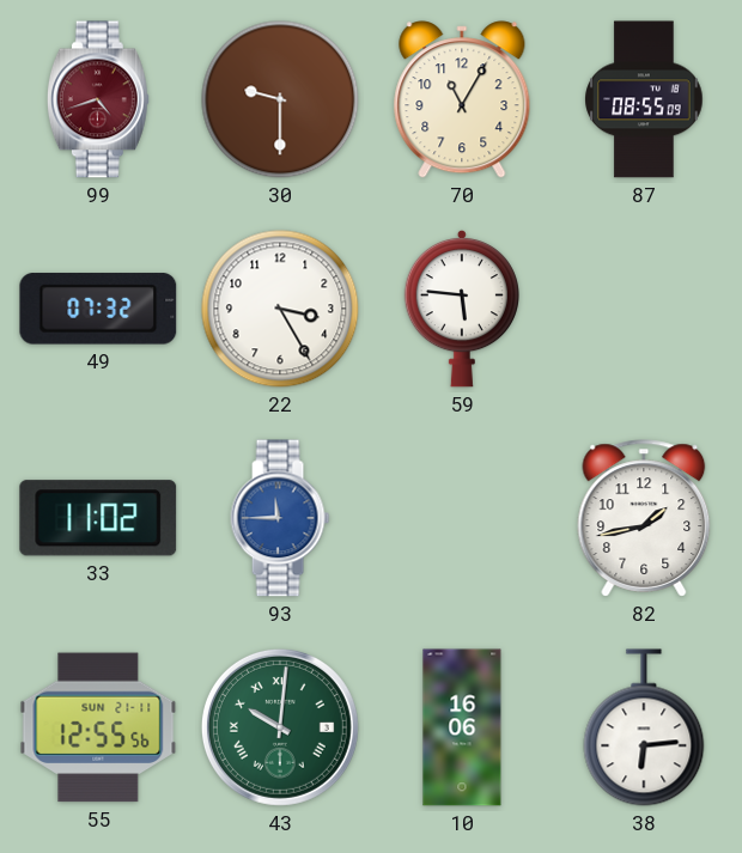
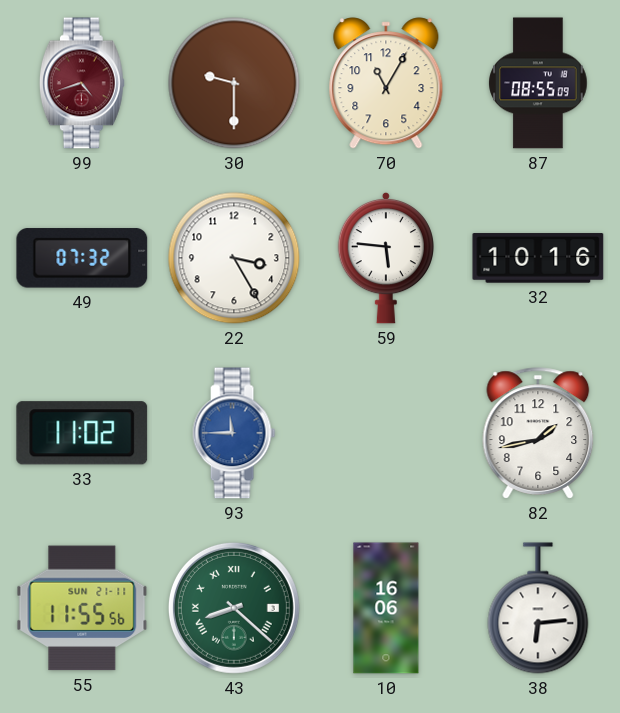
32: none -> 10:16 (538, 258)
55: 12:55 -> 11:55 (82, 608)
43: 10:01 -> 8:22 (234, 608)
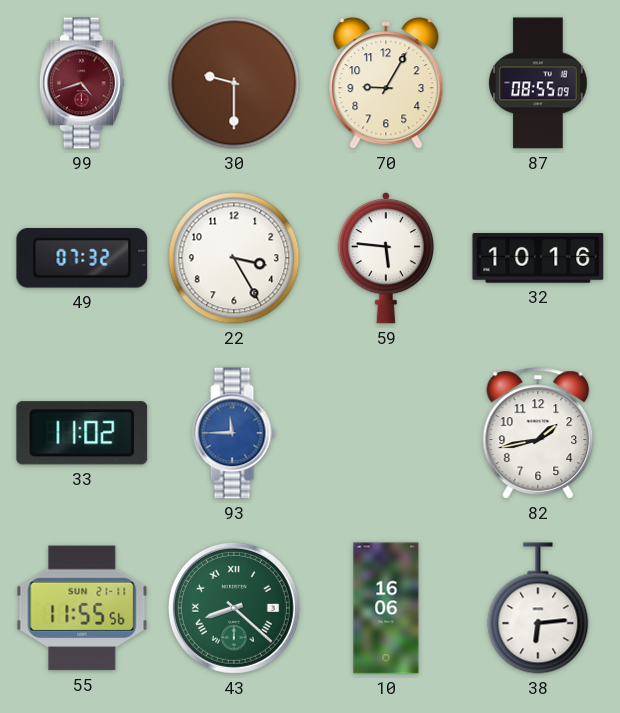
70: 11:05 -> 9:05 (386, 83)
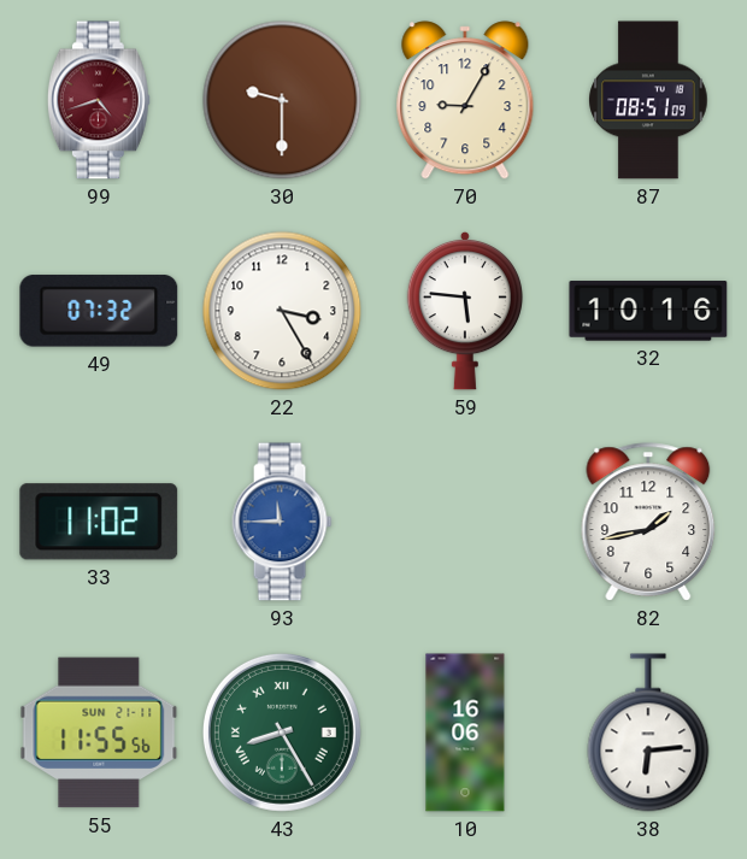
87: 08:55 -> 08:51 (648, 100)
43: 8:22 -> 8:25 (282, 732)
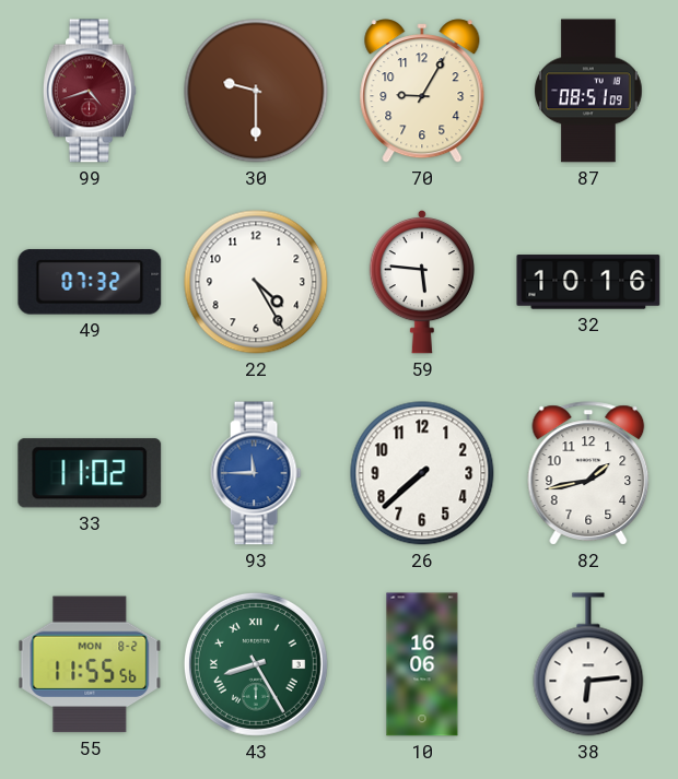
22: 3:25 -> 4:25 (256, 282)
26: none -> 7:38 (422, 473)
55 date: SUN 21-11 -> MON 8-2 (90, 664)
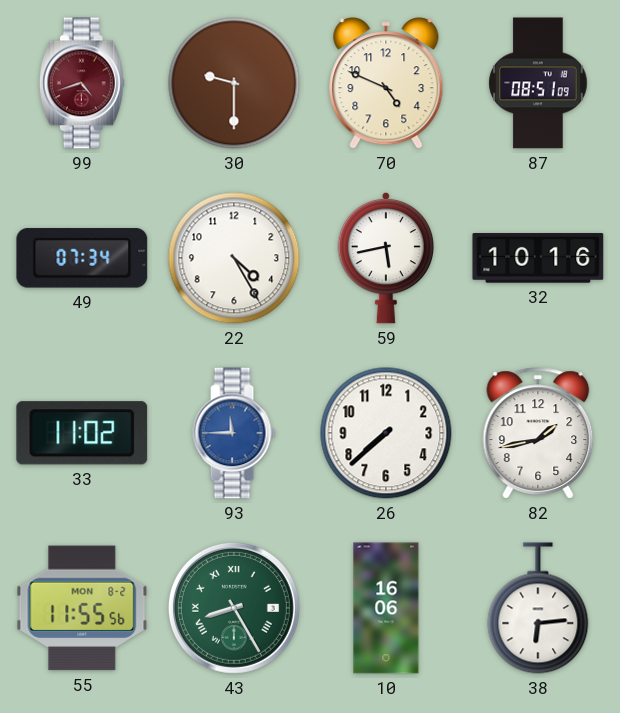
70: 9:05 -> 4:49 (386, 83)
49: 07:32 -> 07:34 (82, 258)
59: 5:46 -> 5:43 (386, 258)
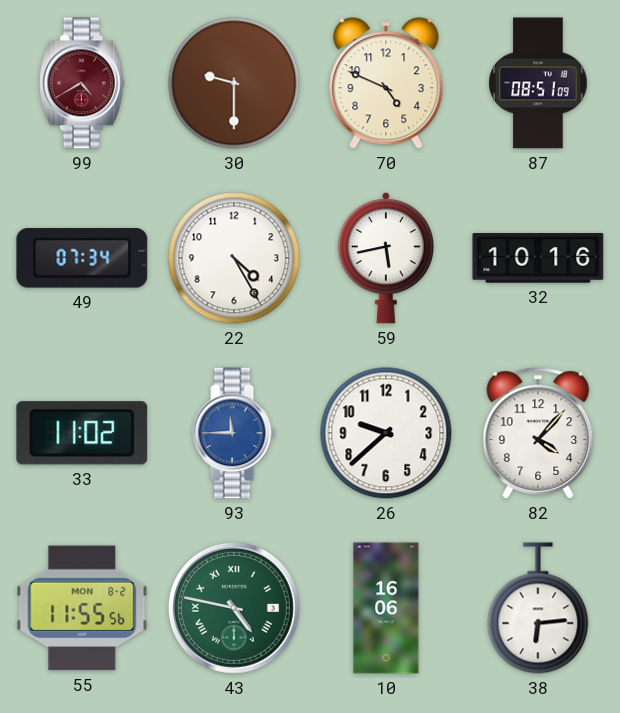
99: 4:42 -> 4:40 (82, 83)
26: 7:38 -> 9:38 (386, 433)
82: 1:43 -> 4:07 (538, 433)
43: 8:25 -> 4:47 (234, 608)
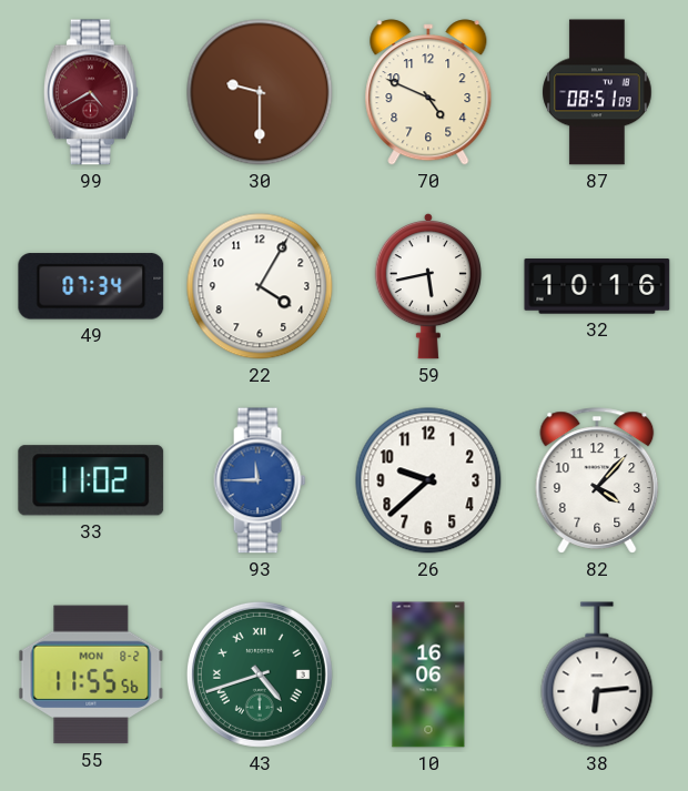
22: 4:25 -> 4:05 (260, 286)
43: 4:47 -> 4:42 (260, 675)
